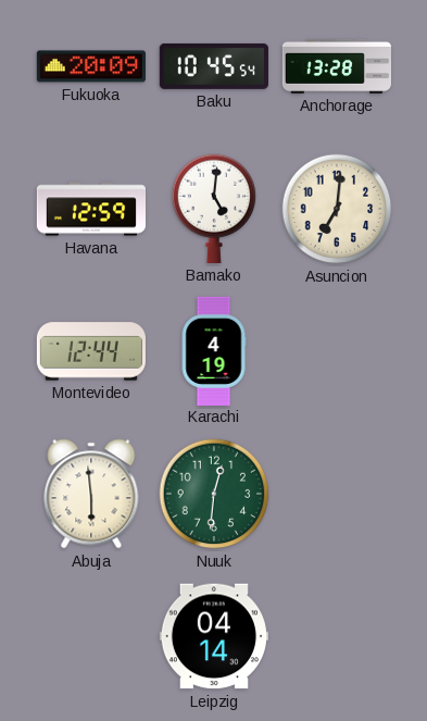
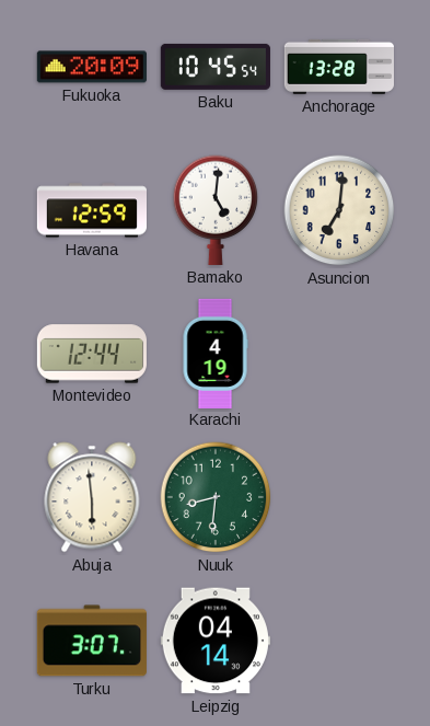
Nuuk: 12:31 -> 8:31 (216, 497)
Turku: none -> 3:07 (92, 641)
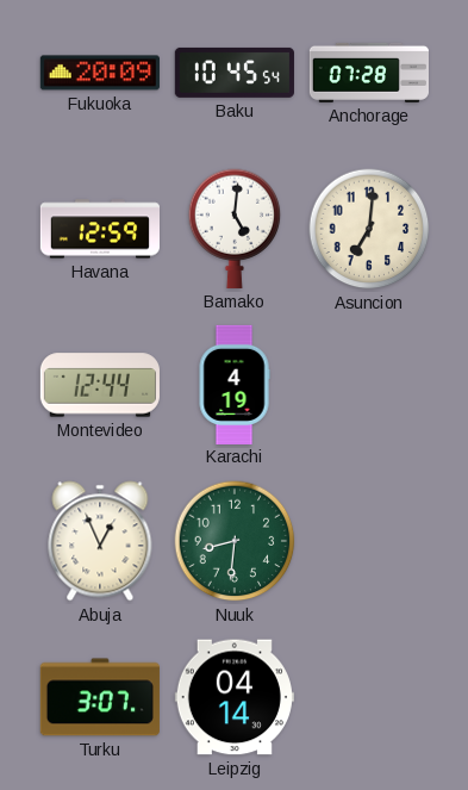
Anchorage: 13:28 -> 07:28 (368, 73)
Abuja: 5:59 -> 12:56 (100, 541)
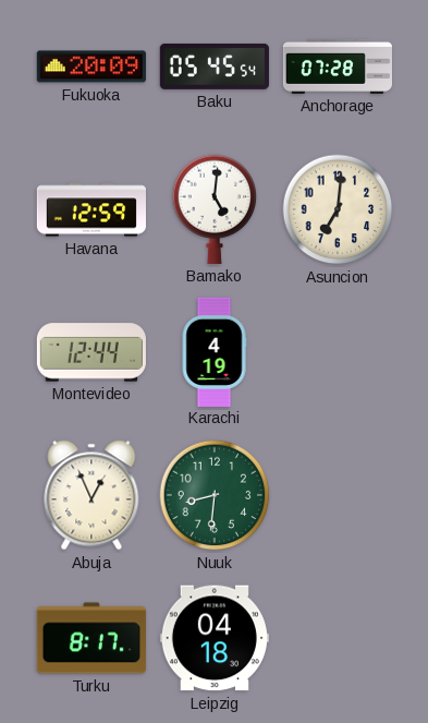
Baku: 10:45 -> 05:45 (215, 67)
Turku: 3:07 -> 8:17 (91, 638)
Leipzig: 04:14 -> 04:18 (215, 638)
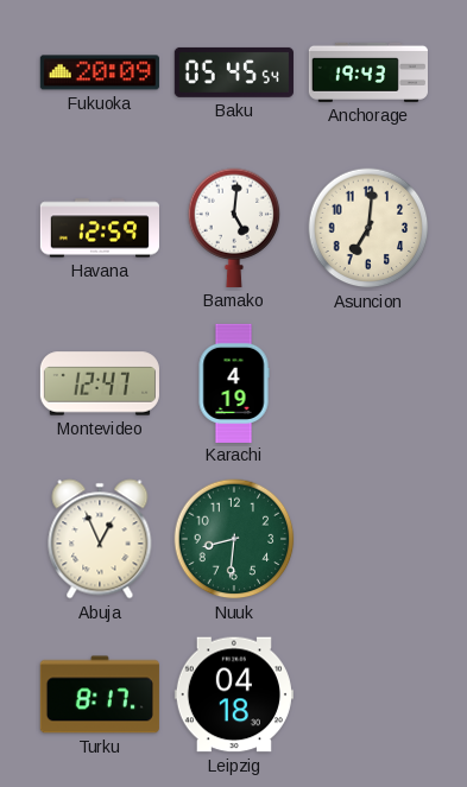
Anchorage: 07:28 -> 19:43 (367, 72)
Montevideo: 12:44 -> 12:47 (100, 383)
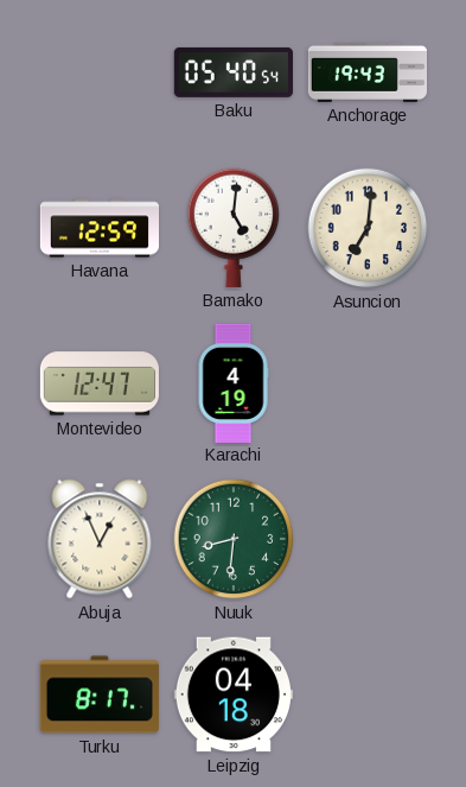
Fukuoka: 20:09 -> none (100, 72)
Baku: 05:45 -> 05:40 (234, 72)
